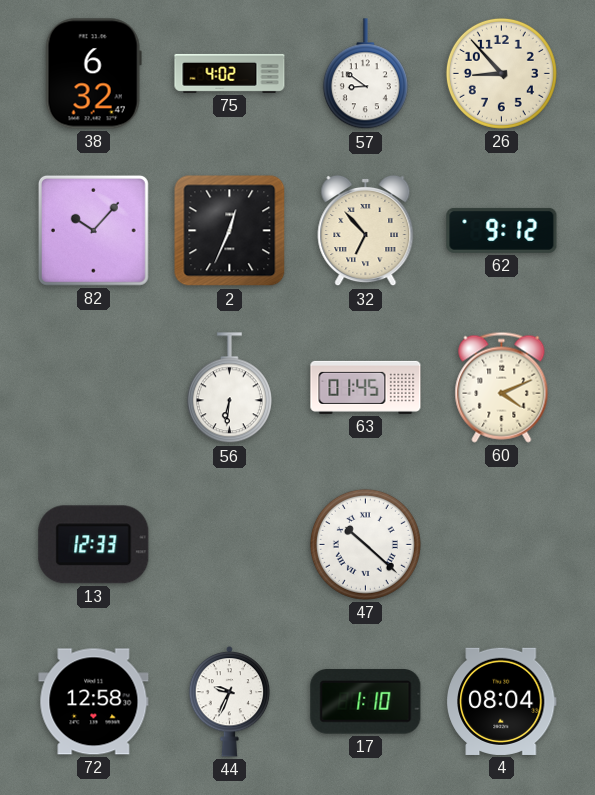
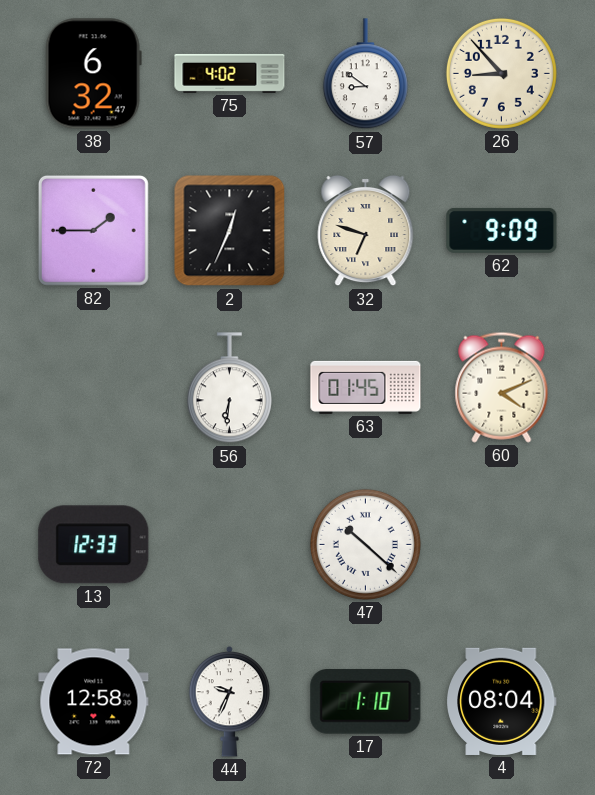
82: 10:07 -> 1:45 (93, 230)
32: 6:53 -> 6:48 (366, 231)
62: 9:12 -> 9:09 (502, 230)
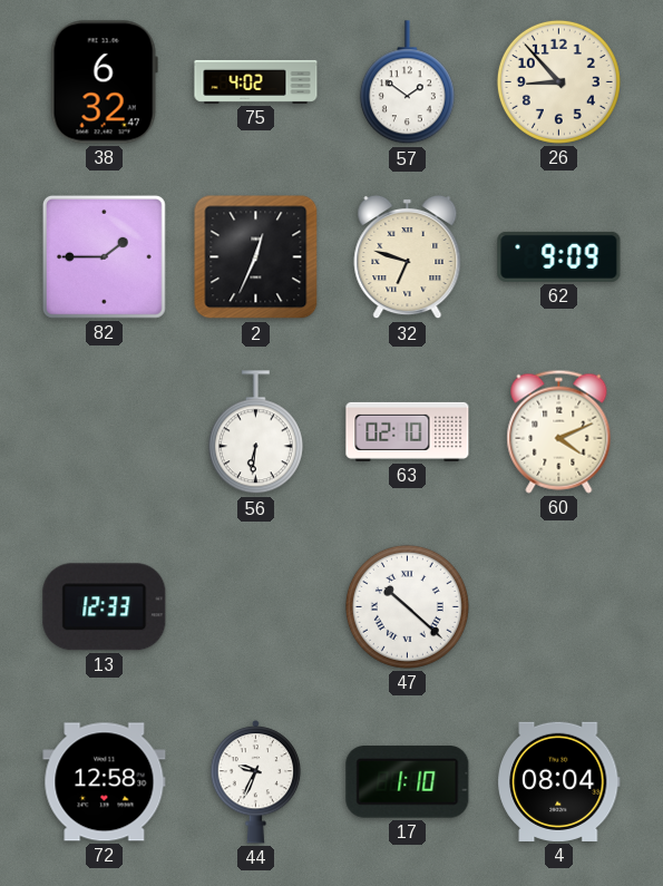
57: 8:51 -> 1:51 (407, 82)
63: 01:45 -> 02:10 (408, 431)
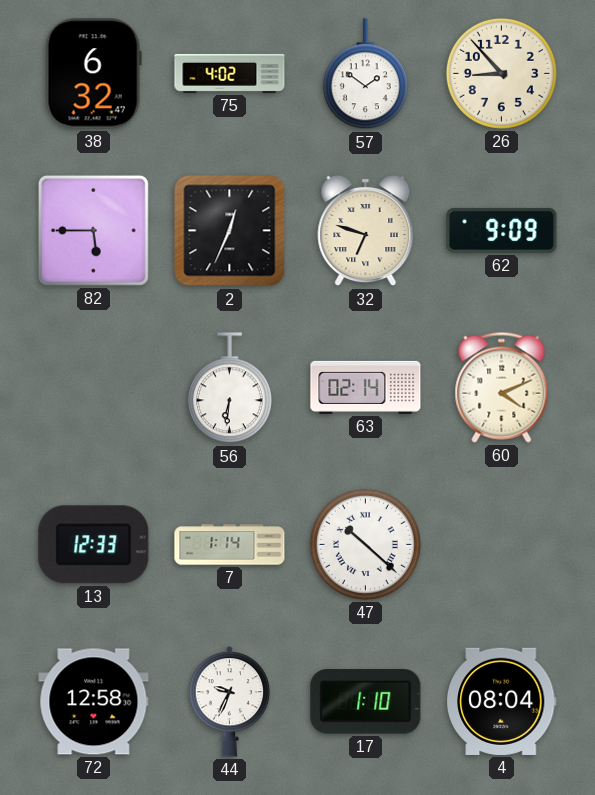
82: 1:45 -> 5:45 (93, 230)
63: 02:10 -> 02:14 (366, 387)
7: none -> 1:14 (230, 545)
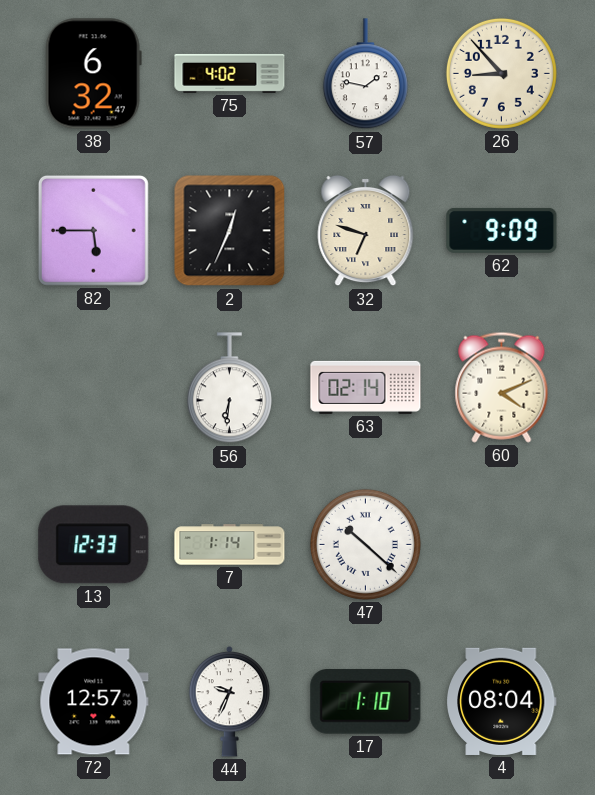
57: 1:51 -> 1:47 (365, 74)
72: 12:58 -> 12:57 (94, 702)
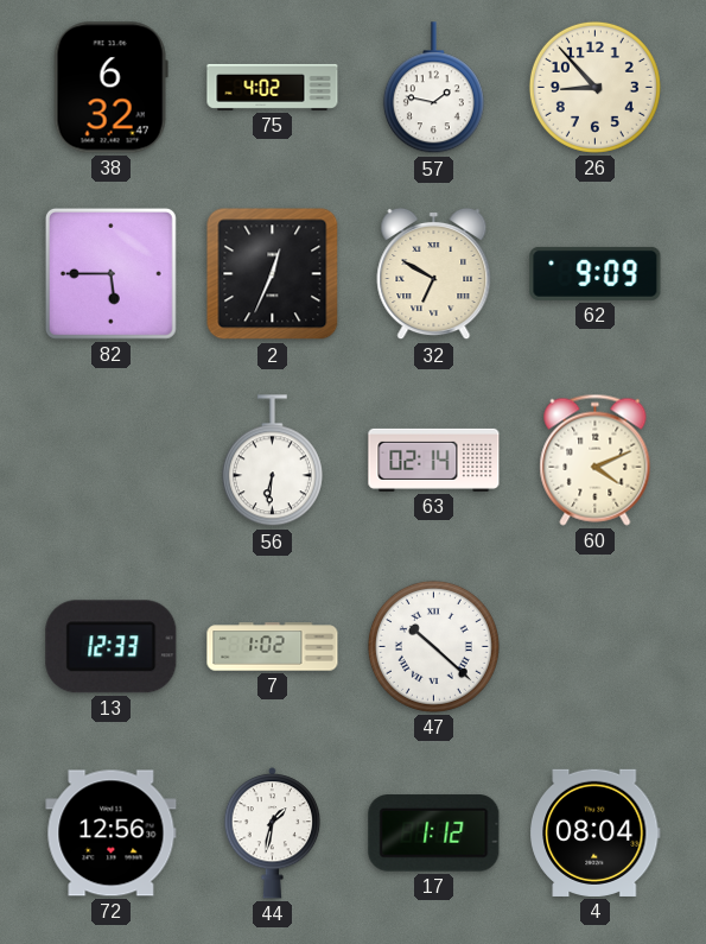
32: 6:48 -> 6:50 (434, 274)
7: 1:14 -> 1:02 (273, 647)
72: 12:57 -> 12:56 (112, 834)
44: 9:34 -> 1:32 (273, 834)
17: 1:10 -> 1:12 (434, 834)
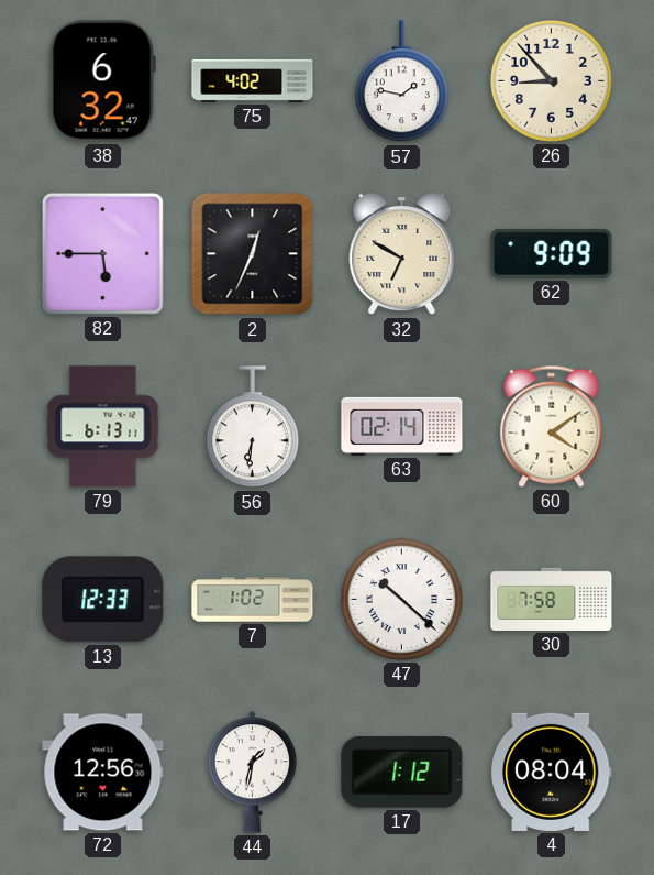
79: none -> 6:13 (103, 427)
60: 4:11 -> 4:09 (552, 426)
30: none -> 7:58 (552, 599)
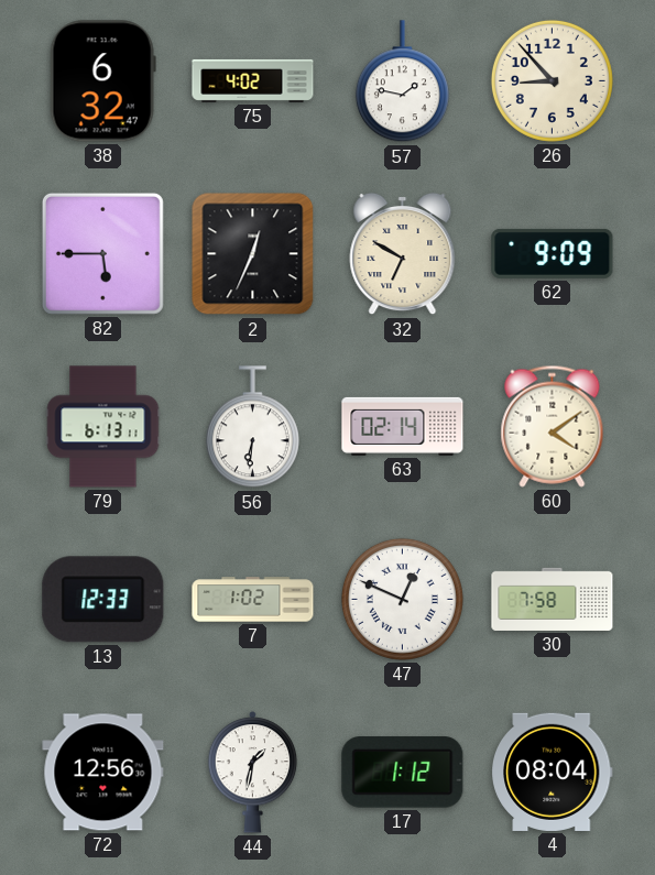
47: 10:22 -> 12:49 (402, 599)
